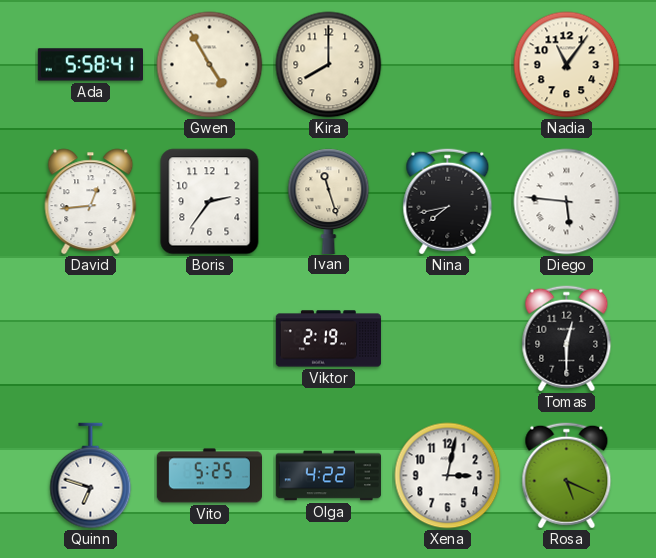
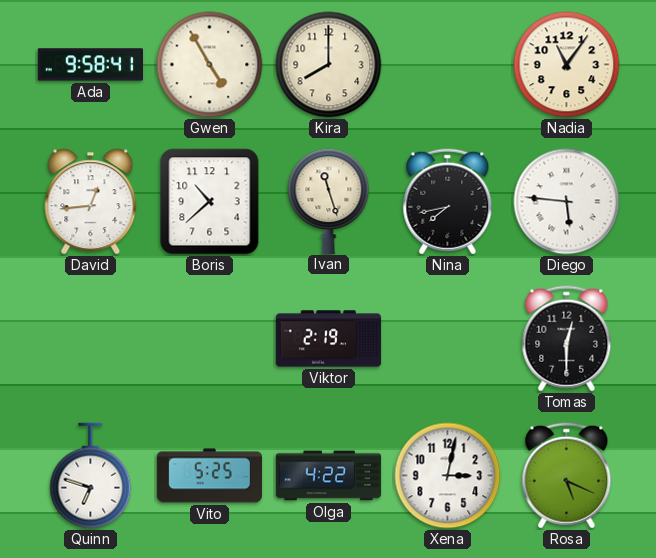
Ada: 5:58 -> 9:58 (90, 65)
Boris: 2:36 -> 10:38 (210, 202)
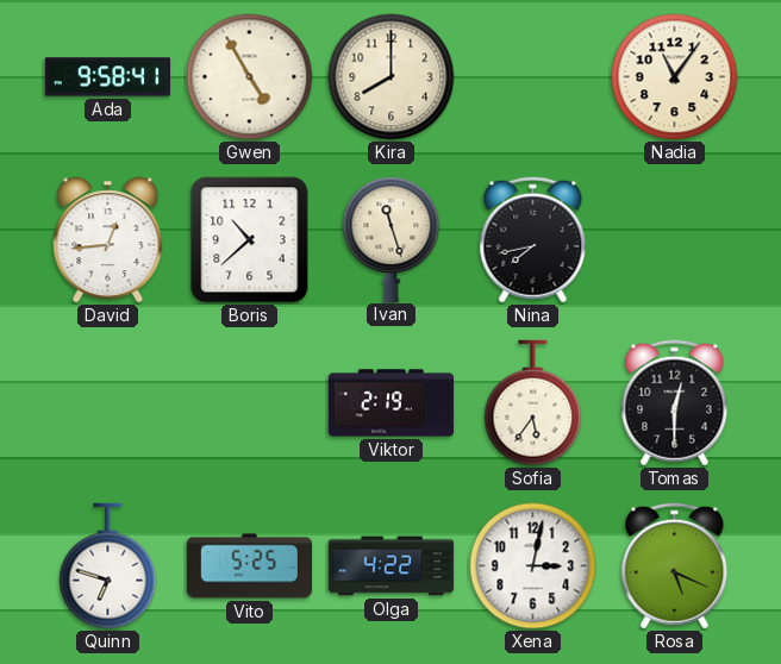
Diego: 5:46 -> none (567, 202)
Sofia: none -> 5:36 (533, 403)
